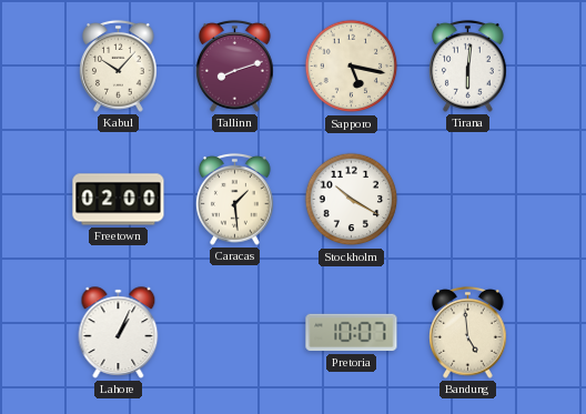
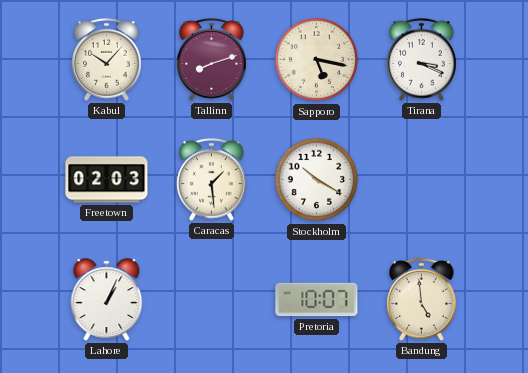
Tirana: 6:01 -> 3:19 (422, 60)
Freetown: 02:00 -> 02:03 (107, 180)
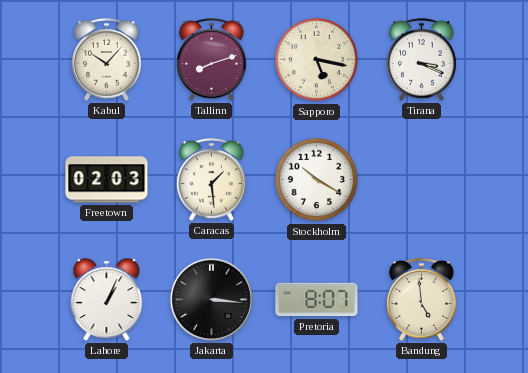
Jakarta: none -> 3:16 (211, 299)
Pretoria: 10:07 -> 8:07 (317, 300)
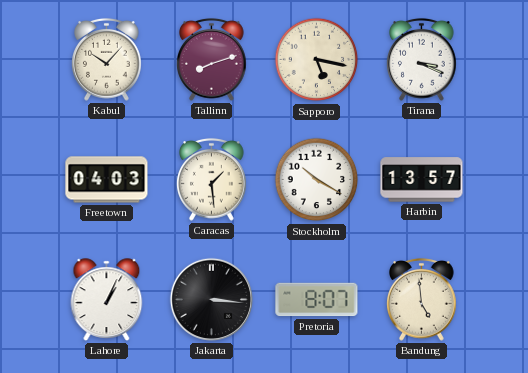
Freetown: 02:03 -> 04:03 (107, 180)
Harbin: none -> 13:57 (422, 180)
